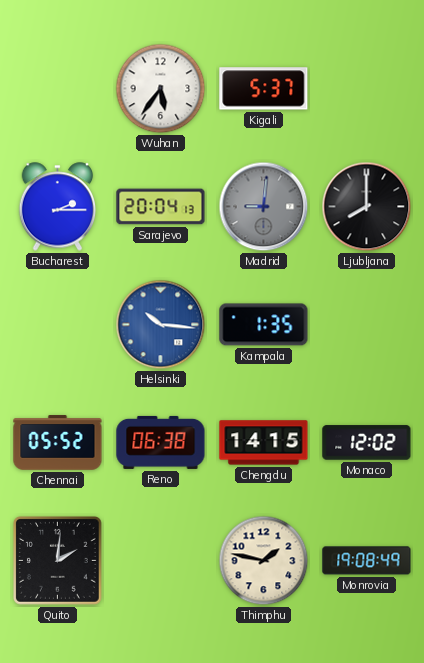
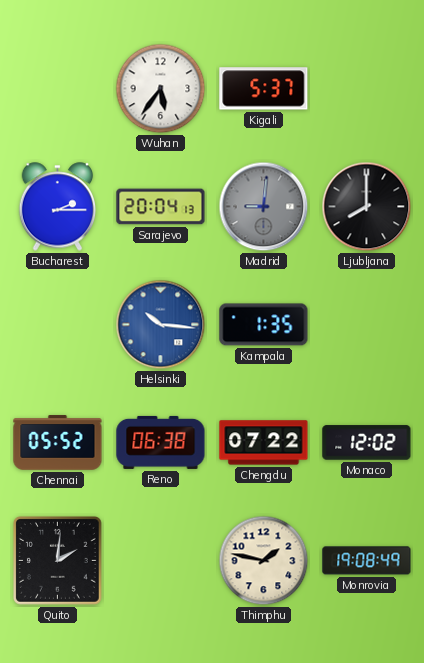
Chengdu: 14:15 -> 07:22 (264, 443)
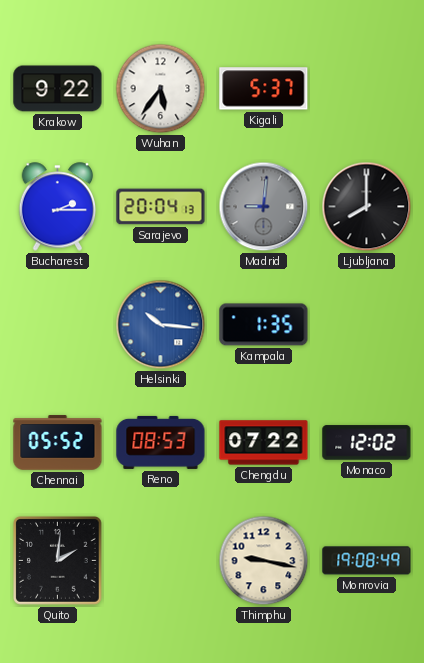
Krakow: none -> 9:22 (58, 89)
Reno: 06:38 -> 08:53 (161, 442)
Thimphu: 1:47 -> 9:17 (264, 561)
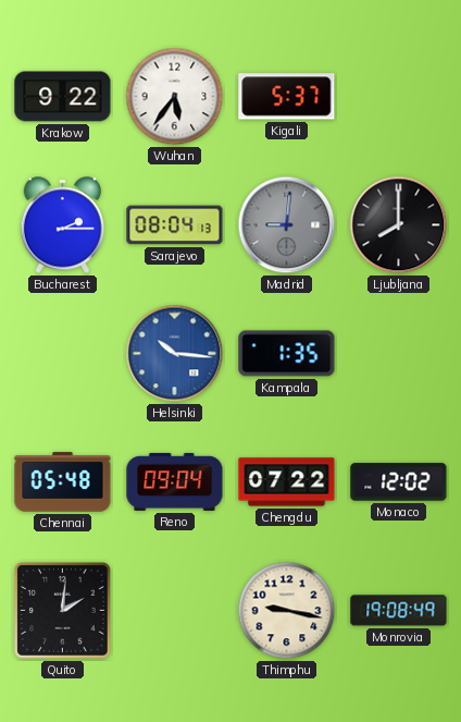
Sarajevo: 20:04 -> 08:04 (175, 225)
Chennai: 05:52 -> 05:48 (63, 482)
Reno: 08:53 -> 09:04 (175, 481)
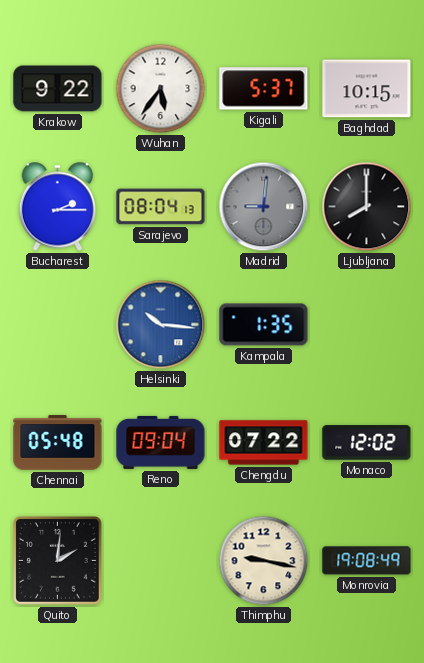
Baghdad: none -> 10:15 (367, 89)
